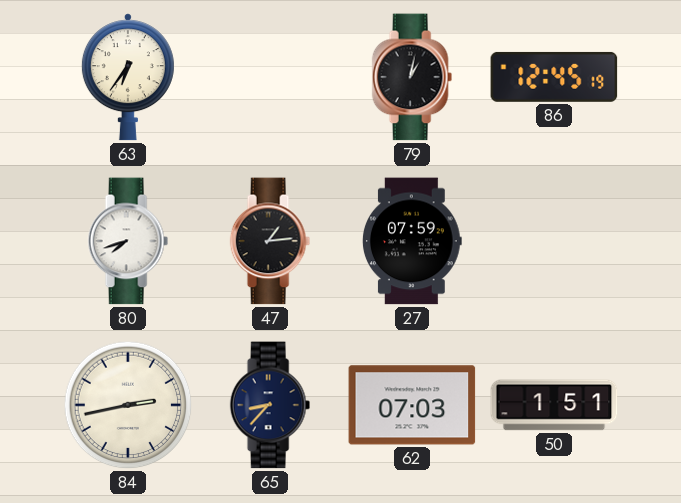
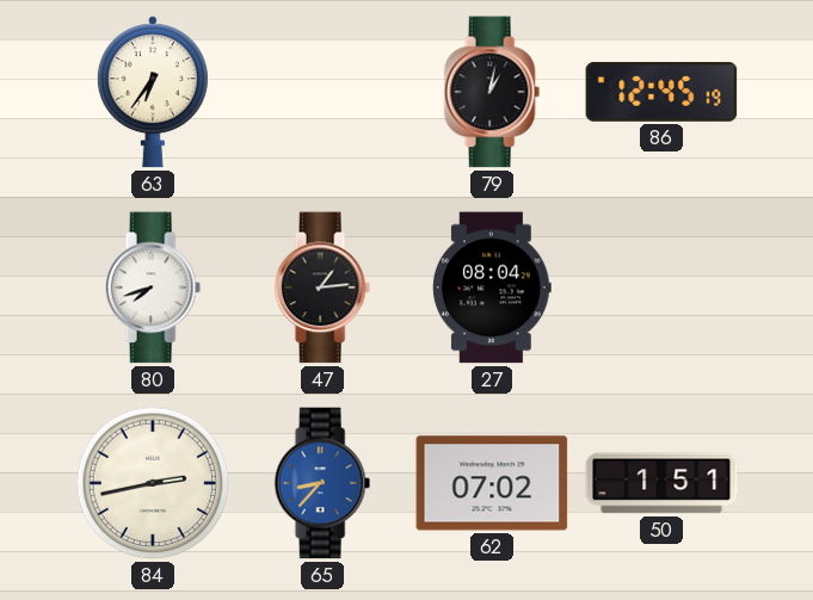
27: 07:59 -> 08:04 (492, 287)
65 dial: navy -> blue (322, 483)
62: 07:03 -> 07:02 (492, 483)
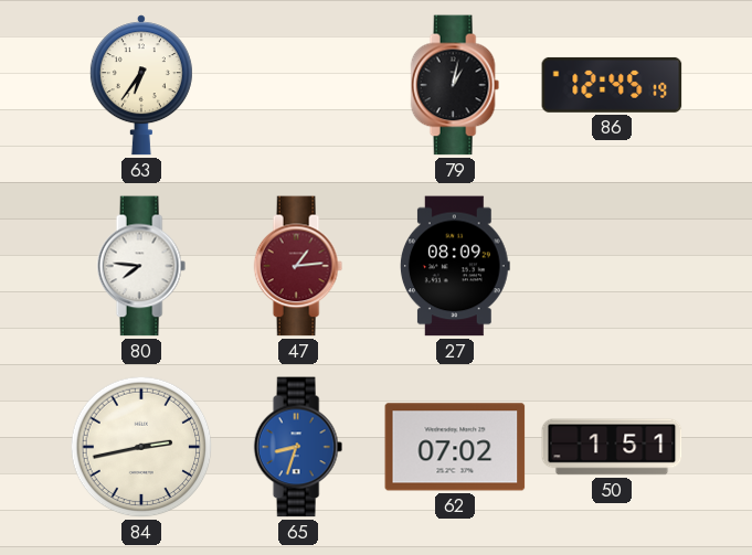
80: 7:42 -> 7:46 (141, 266)
47 dial: black -> burgundy (298, 266)
27: 08:04 -> 08:09 (455, 266)
65: 8:37 -> 8:33 (298, 447)
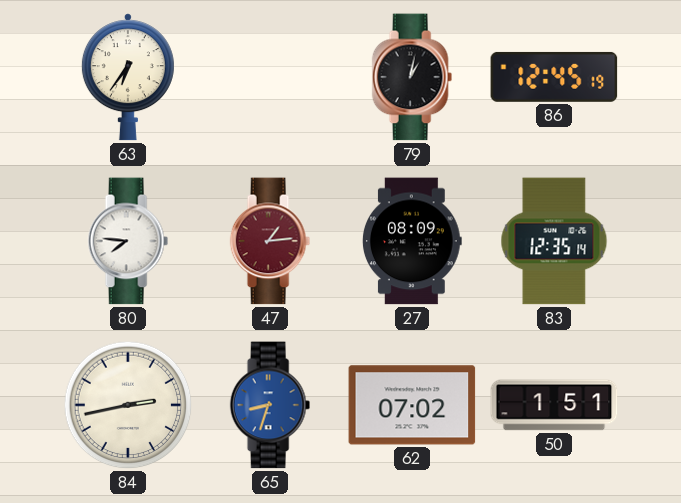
83: none -> 12:35 (554, 241)
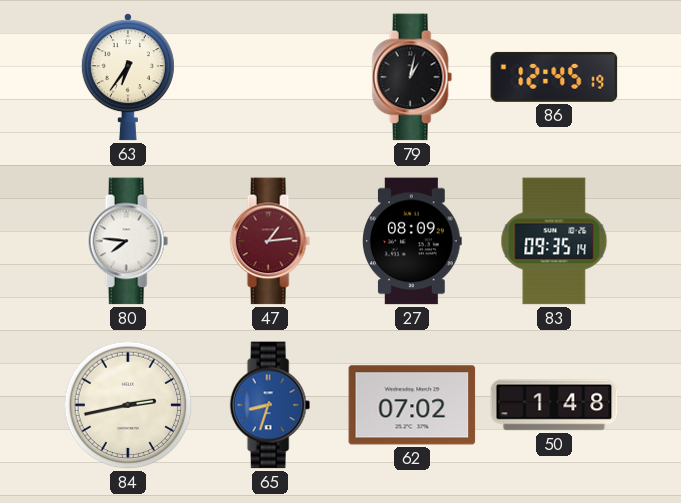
83: 12:35 -> 09:35 (554, 241)
50: 1:51 -> 1:48 (554, 405)
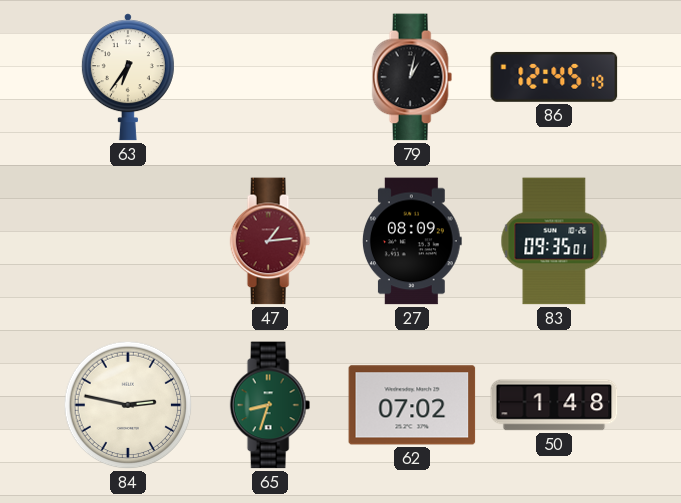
80: 7:46 -> none (128, 241)
83: 09:35:14 -> 09:35:01 (554, 241)
84: 2:43 -> 2:47 (128, 405)
65 dial: blue -> green (270, 405)
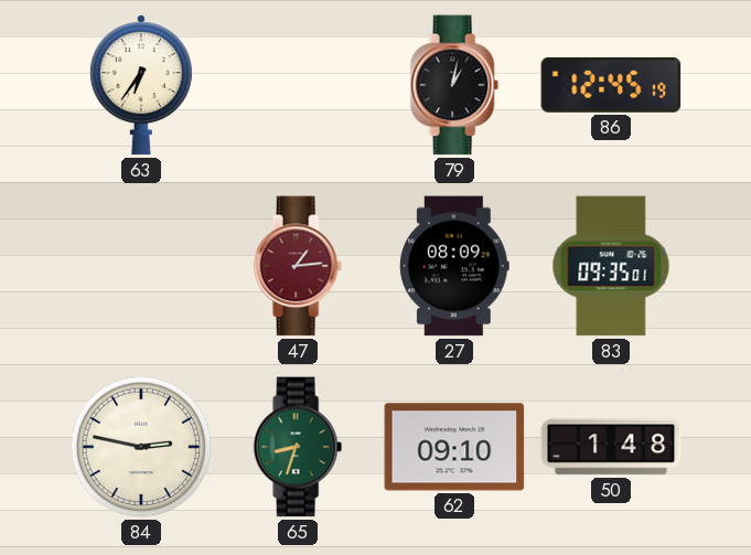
62: 07:02 -> 09:10 (454, 447)
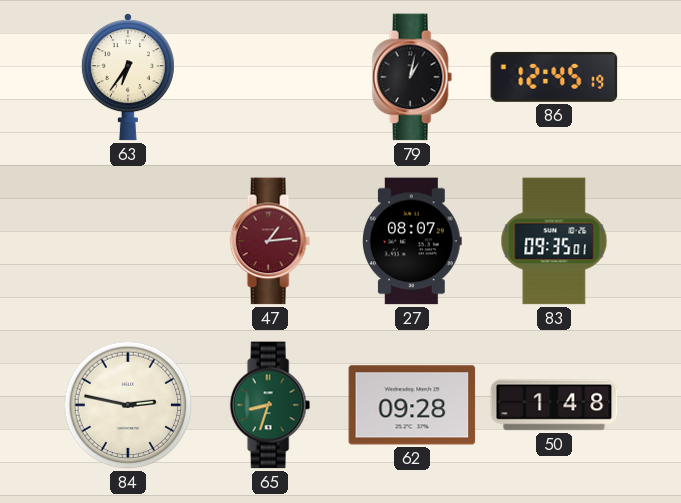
27: 08:09 -> 08:07 (412, 241)
62: 09:10 -> 09:28 (412, 405)
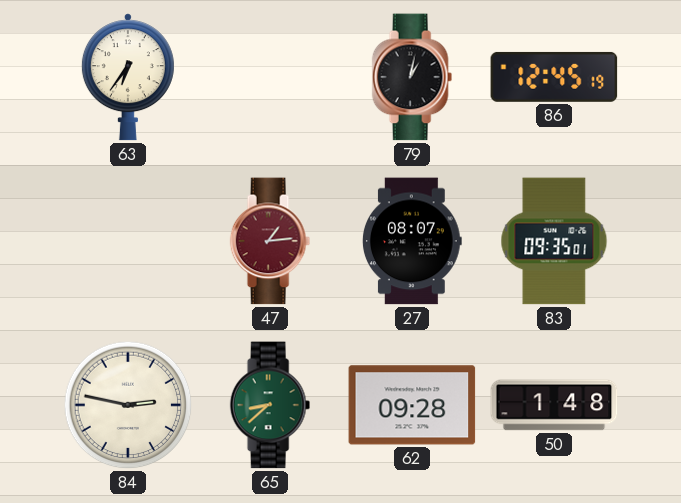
65: 8:33 -> 8:38 (270, 405)
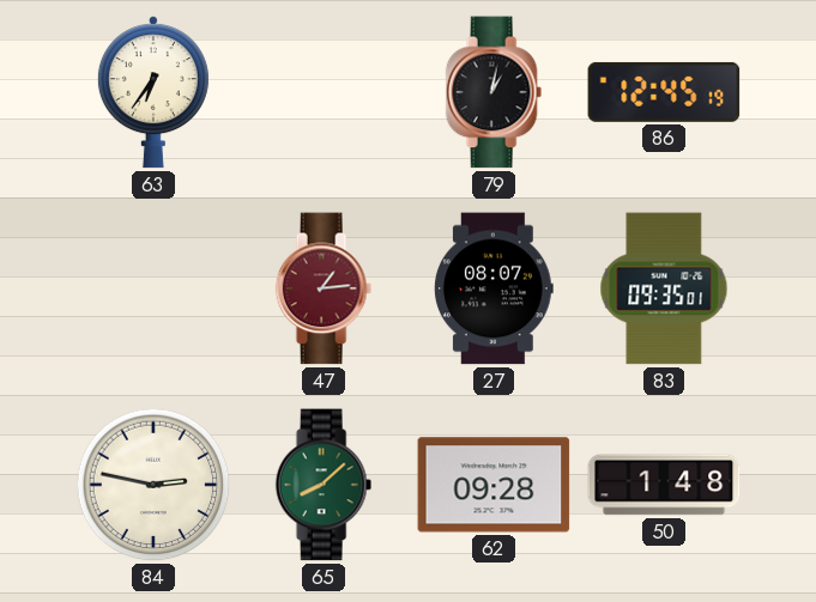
65: 8:38 -> 8:08 (324, 485)
